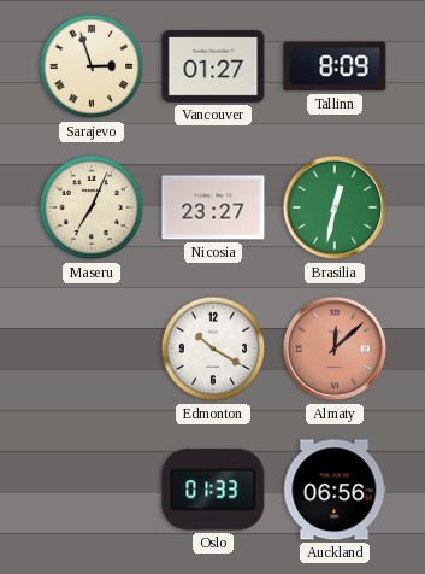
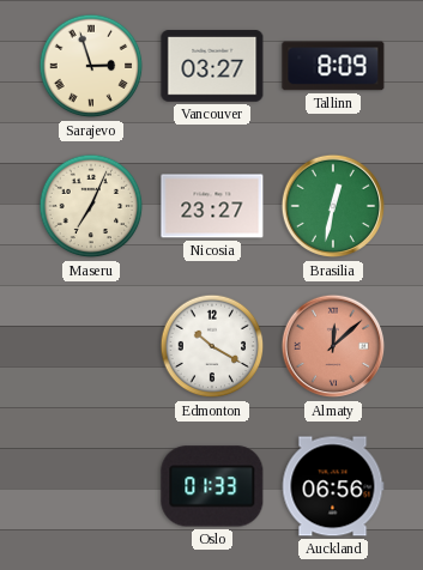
Vancouver: 01:27 -> 03:27 (212, 66)
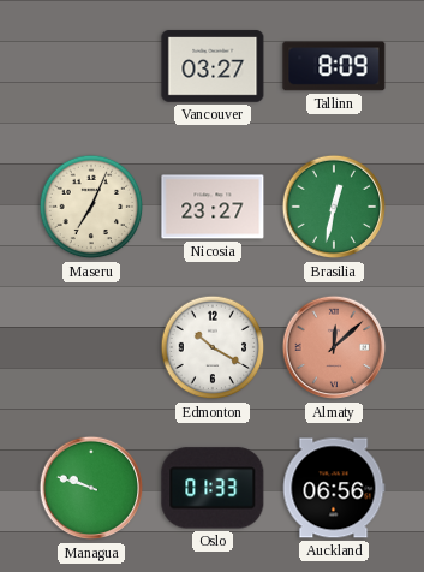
Sarajevo: 2:57 -> none (91, 66)
Managua: none -> 9:48 (91, 488)
